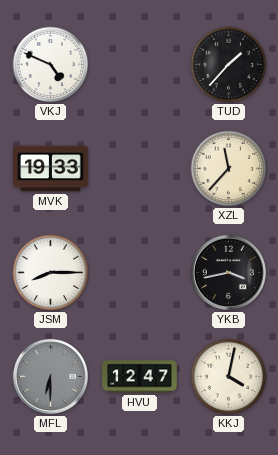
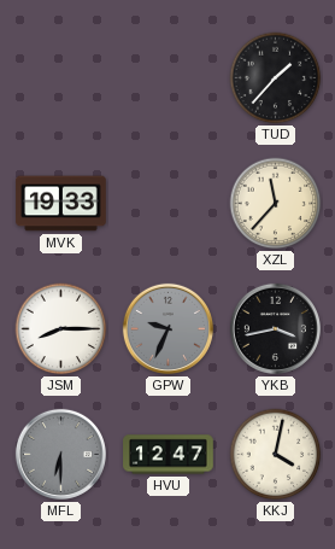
VKJ: 4:49 -> none (51, 65)
GPW: none -> 9:34 (167, 328)
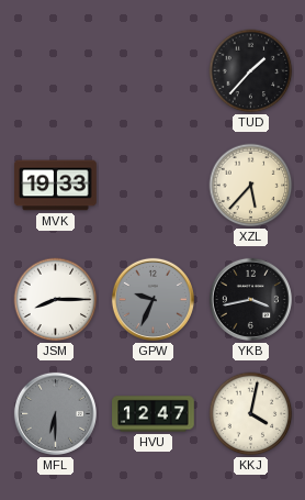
XZL: 11:37 -> 5:37 (251, 186)
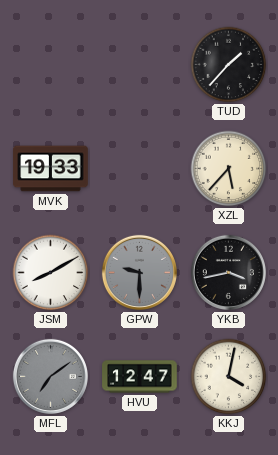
JSM: 8:15 -> 8:10 (51, 273)
GPW: 9:34 -> 9:30 (139, 272)
MFL: 6:30 -> 7:09 (50, 376)
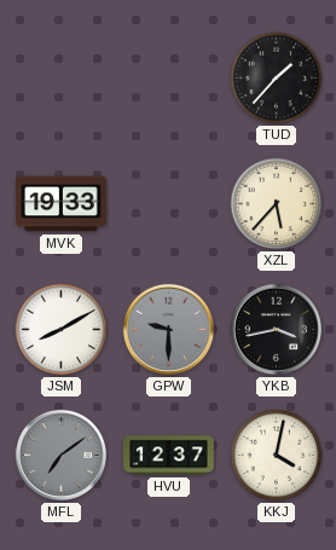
HVU: 12:47 -> 12:37 (169, 456)
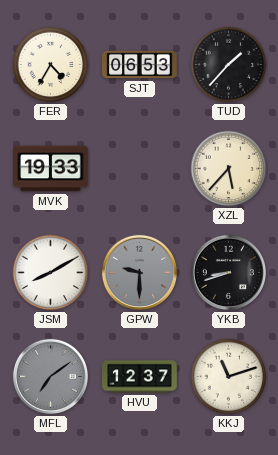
FER: none -> 4:35 (51, 65)
SJT: none -> 06:53 (140, 65)
YKB: 3:43 -> 8:42 (228, 272)
KKJ: 4:02 -> 11:12 (229, 377)
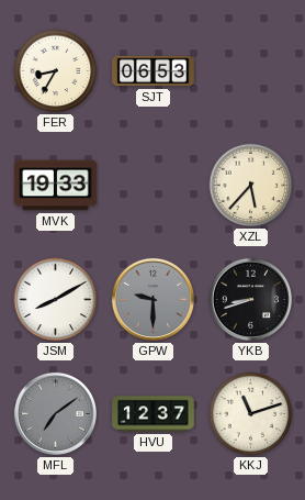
FER: 4:35 -> 8:35 (56, 71)
TUD: 1:37 -> none (229, 65)
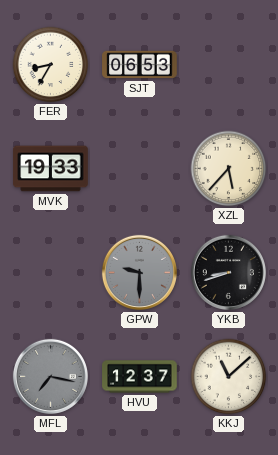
JSM: 8:10 -> none (56, 300)
MFL: 7:09 -> 7:17 (50, 376)
KKJ: 11:12 -> 11:08 (229, 377)
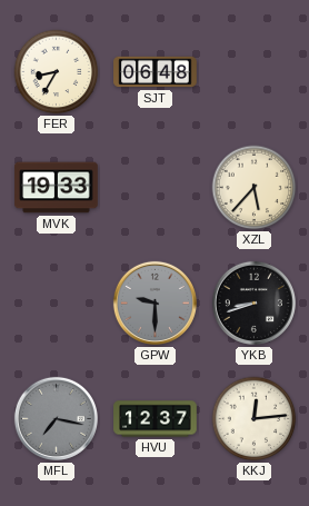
SJT: 06:53 -> 06:48 (156, 72)
KKJ: 11:08 -> 12:14 (255, 419)
